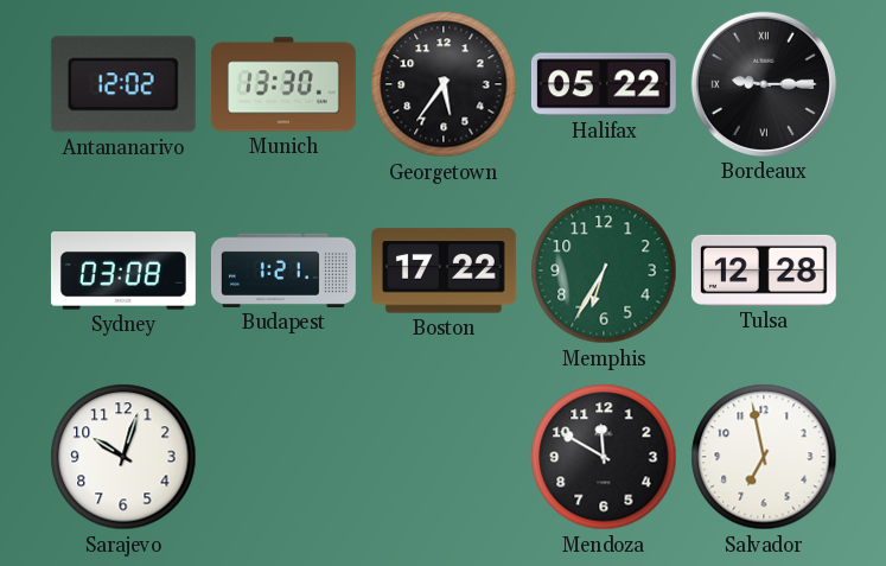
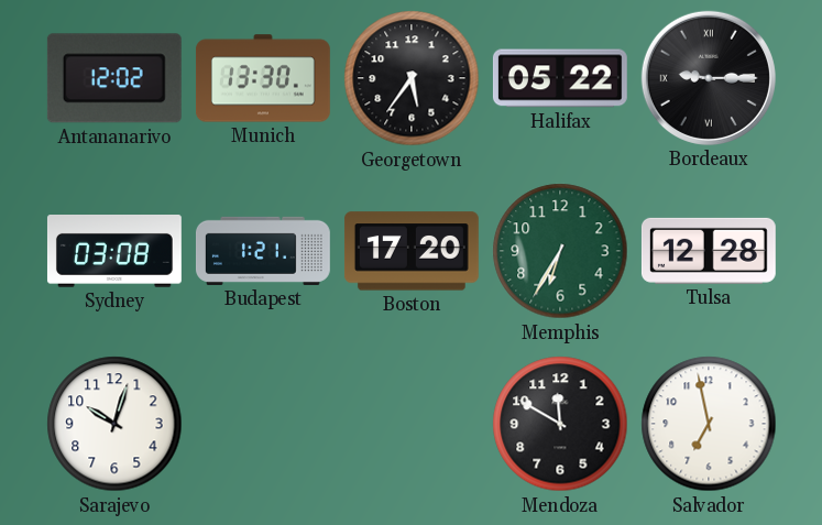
Boston: 17:22 -> 17:20 (412, 251)
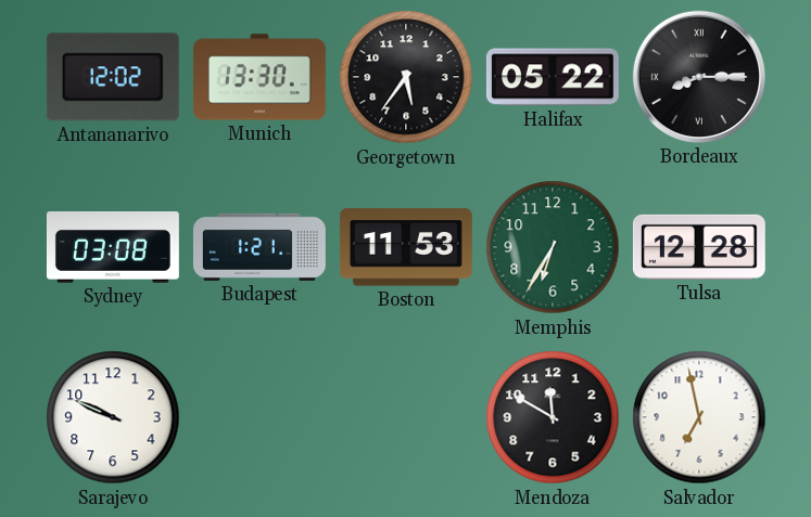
Bordeaux: 9:15 -> 8:15 (699, 77)
Boston: 17:20 -> 11:53 (406, 247)
Sarajevo: 10:03 -> 9:49 (113, 417)
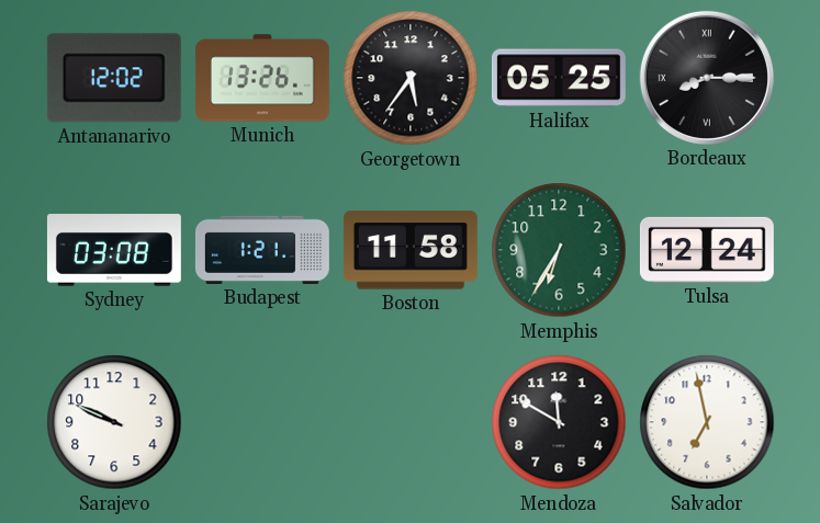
Munich: 13:30 -> 13:26 (262, 78)
Halifax: 05:22 -> 05:25 (559, 78)
Boston: 11:53 -> 11:58 (411, 250)
Tulsa: 12:28 -> 12:24 (707, 250)
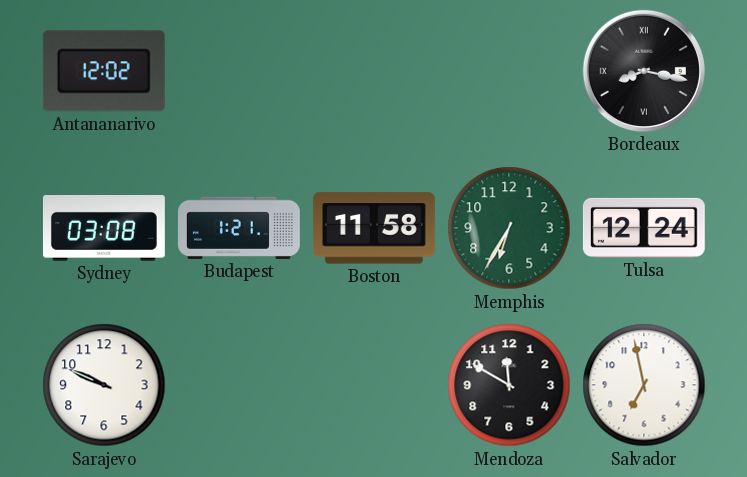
Munich: 13:26 -> none (262, 78)
Georgetown: 5:36 -> none (411, 78)
Halifax: 05:25 -> none (559, 78)
Bordeaux: 8:15 -> 8:17 (644, 71)
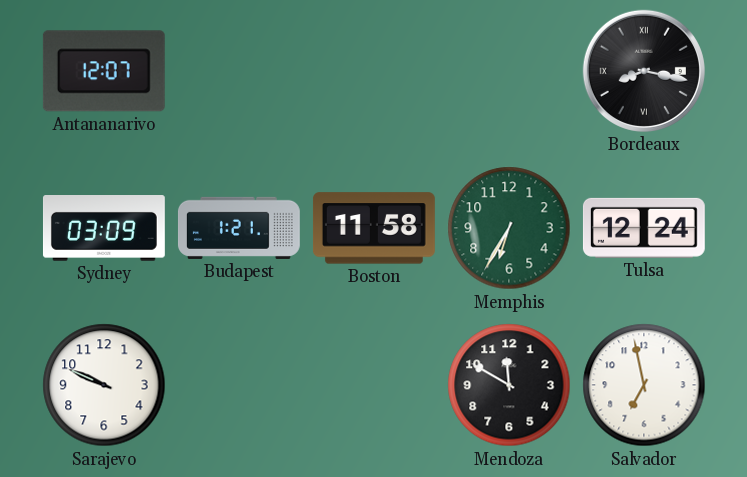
Antananarivo: 12:02 -> 12:07 (104, 71)
Sydney: 03:08 -> 03:09 (104, 229)
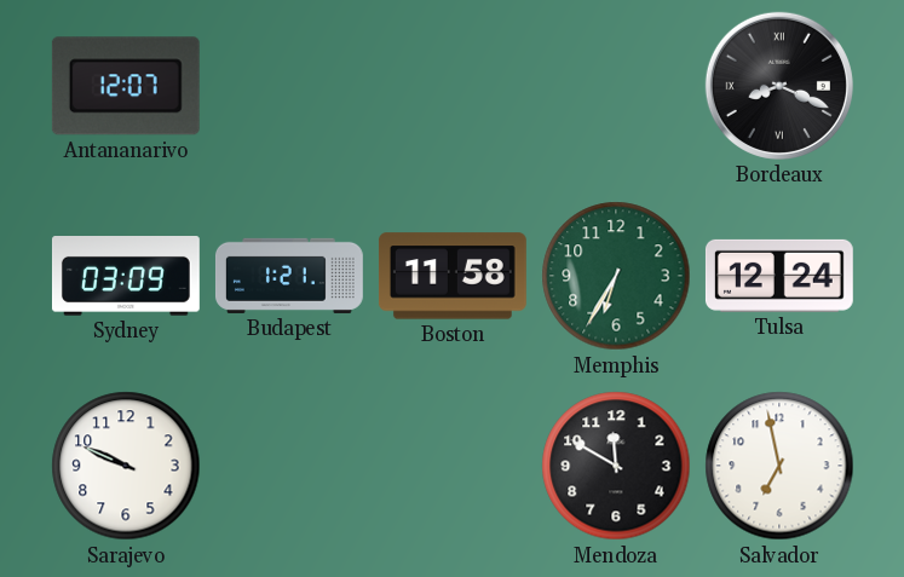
Bordeaux: 8:17 -> 8:19 (779, 86)
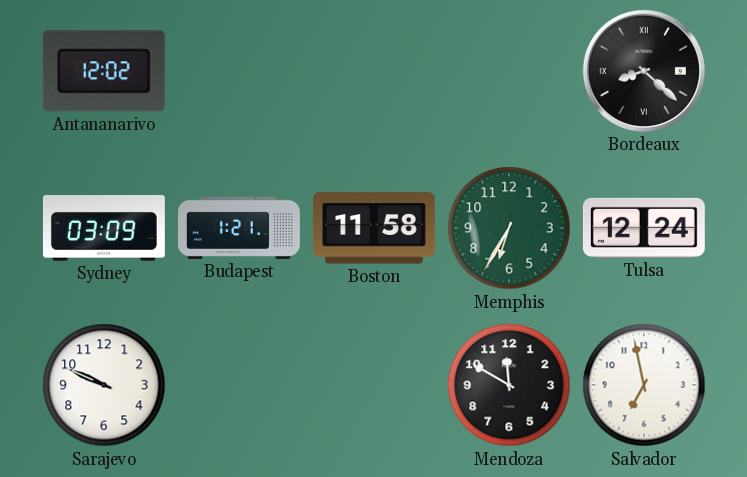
Antananarivo: 12:07 -> 12:02 (104, 71)
Bordeaux: 8:19 -> 8:22 (644, 71)
